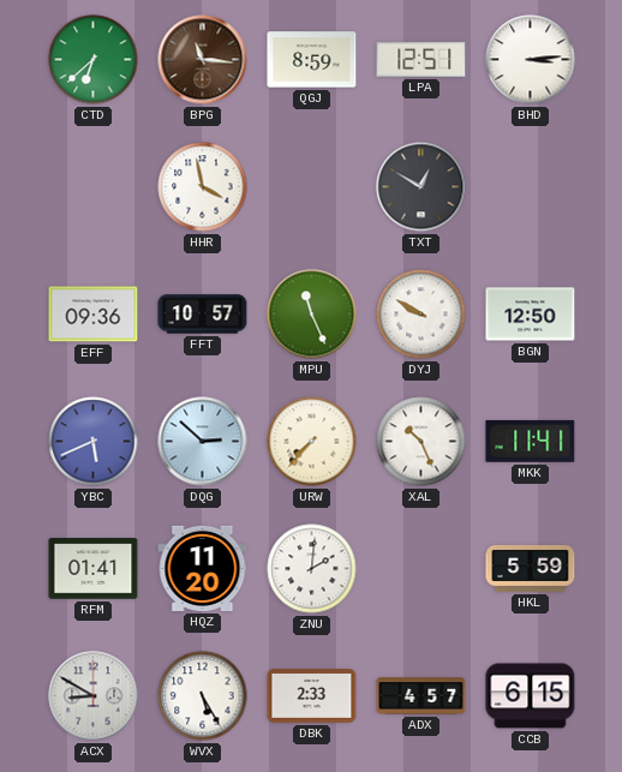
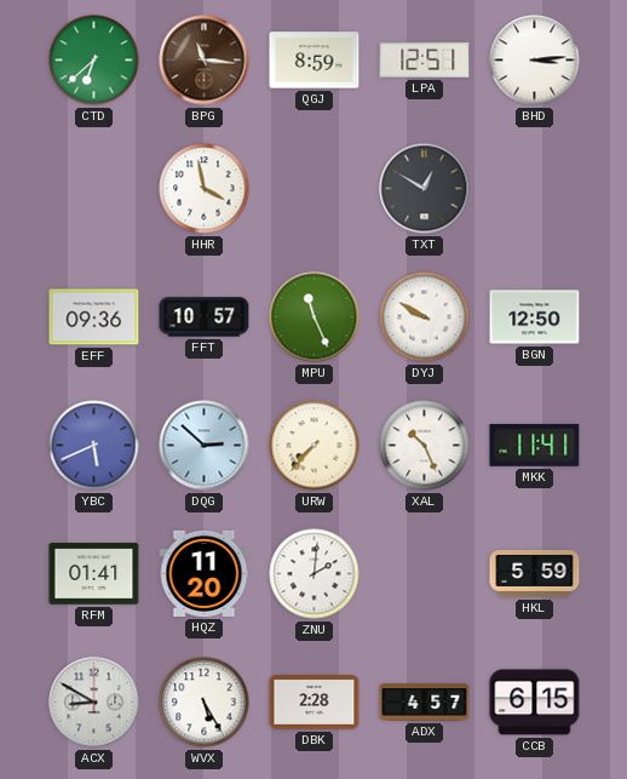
DBK: 2:33 -> 2:28 (315, 703)
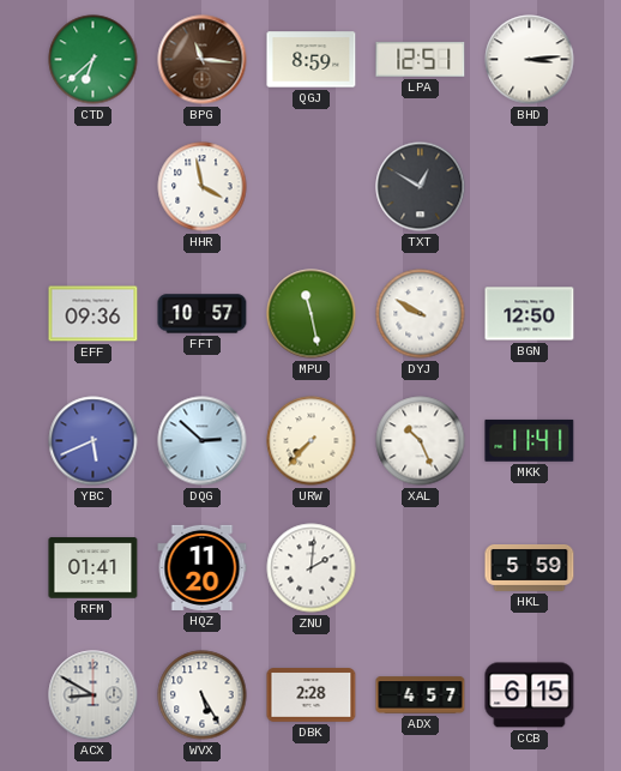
MPU: 11:26 -> 11:28 (312, 314)
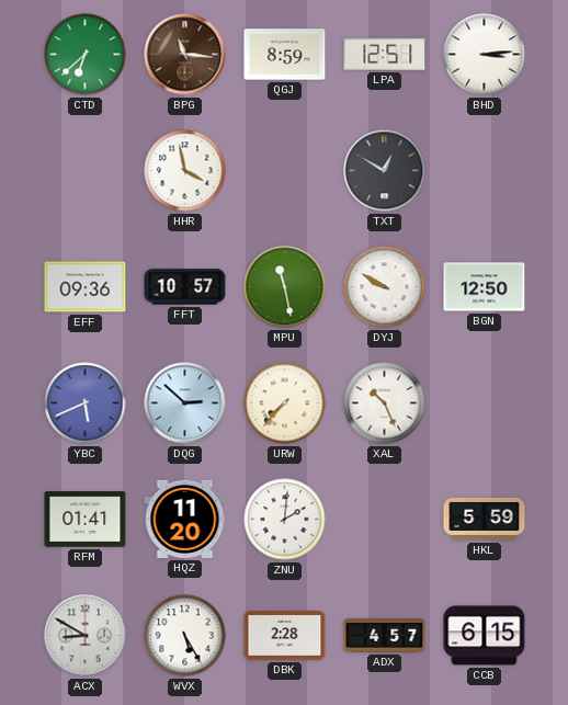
MKK: 11:41 -> none (530, 440)
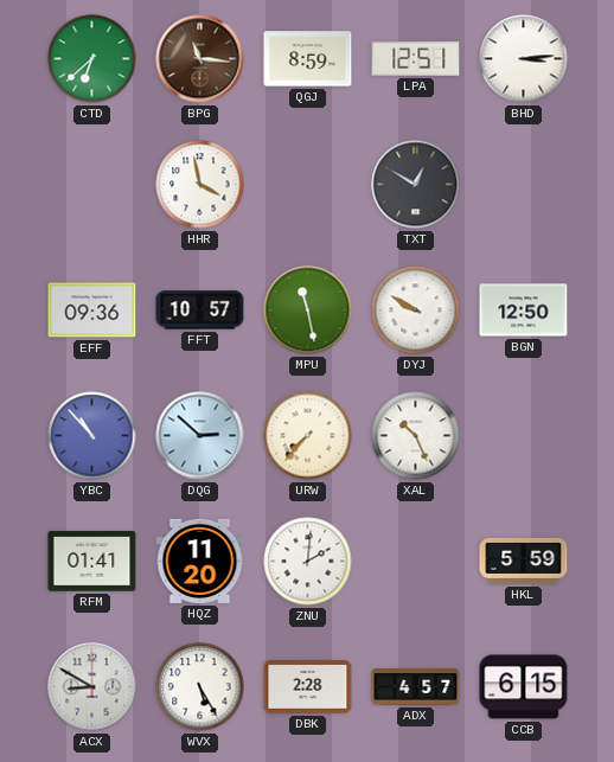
YBC: 5:41 -> 10:53 (92, 436)
